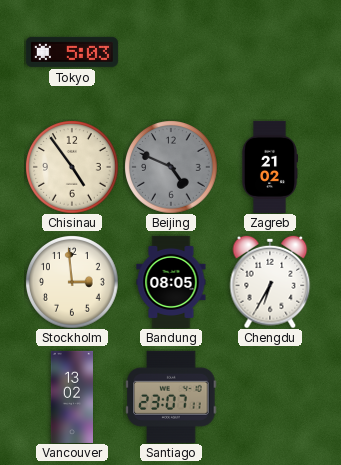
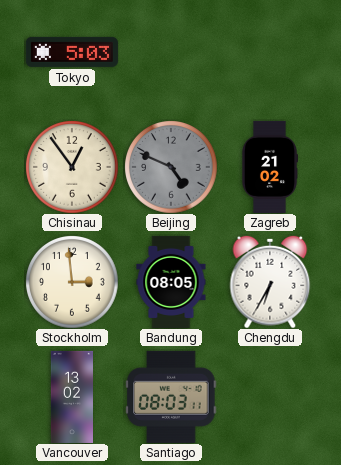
Chisinau: 4:54 -> 12:54 (72, 167)
Santiago: 23:07 -> 08:03 (171, 397)
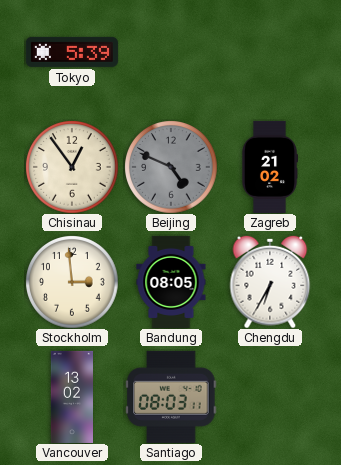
Tokyo: 5:03 -> 5:39 (72, 52)
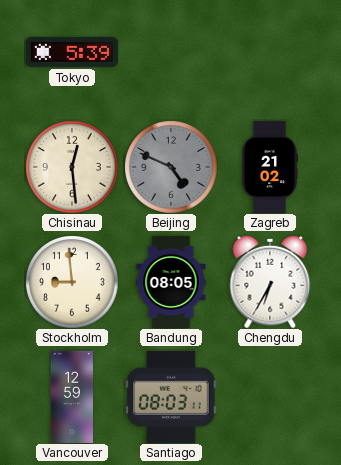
Chisinau: 12:54 -> 12:29 (72, 167)
Stockholm: 2:59 -> 8:59 (72, 282)
Vancouver: 13:02 -> 12:59 (72, 397)
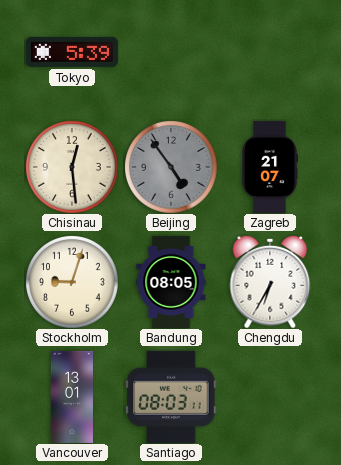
Beijing: 4:49 -> 4:54 (171, 167)
Zagreb: 21:02 -> 21:07 (270, 167)
Stockholm: 8:59 -> 9:03 (72, 282)
Vancouver: 12:59 -> 13:01 (72, 397)
